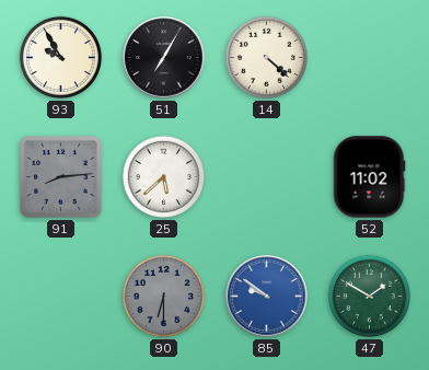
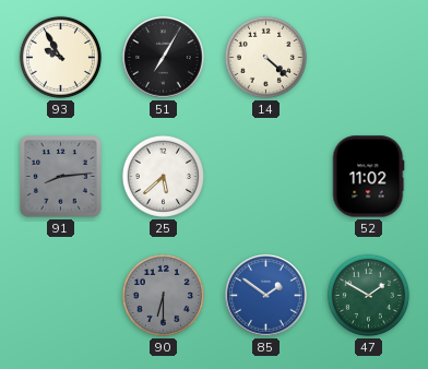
85: 9:51 -> 1:51 (266, 296)
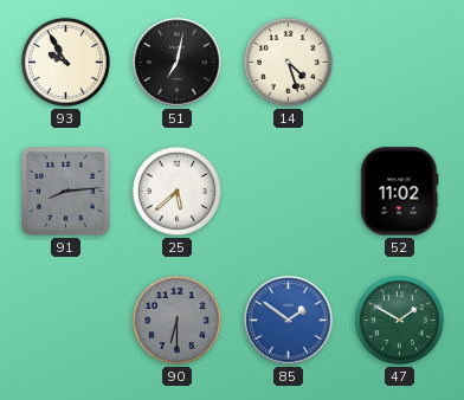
51: 7:05 -> 7:02 (178, 63)
14: 4:22 -> 4:27 (288, 62)
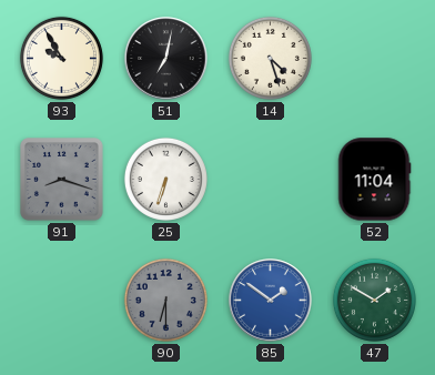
91: 8:14 -> 8:18 (62, 180)
25: 5:38 -> 6:33 (165, 179)
52: 11:02 -> 11:04 (374, 180)
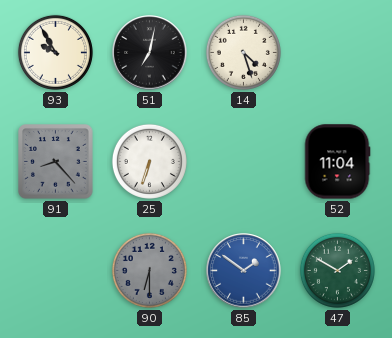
91: 8:18 -> 8:23 (56, 162)
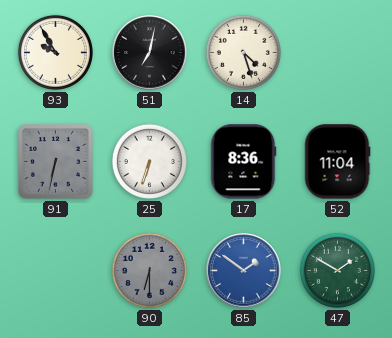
91: 8:23 -> 6:32 (56, 162)
17: none -> 8:36 (243, 162)
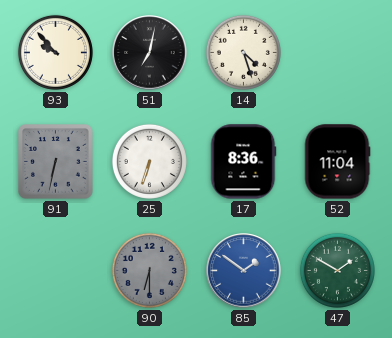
93: 9:55 -> 9:53 (55, 52)
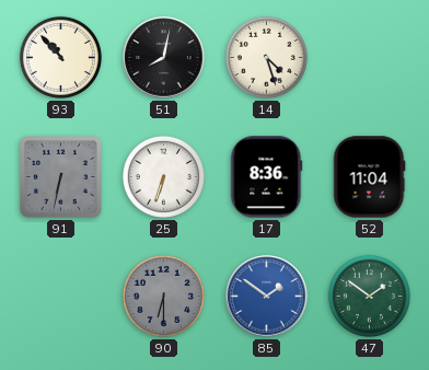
93: 9:53 -> 10:53 (60, 57)
51: 7:02 -> 8:02 (164, 58)
47: 1:50 -> 1:51 (369, 296)
